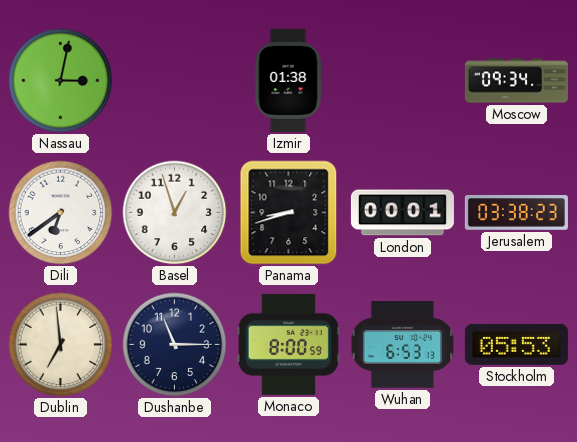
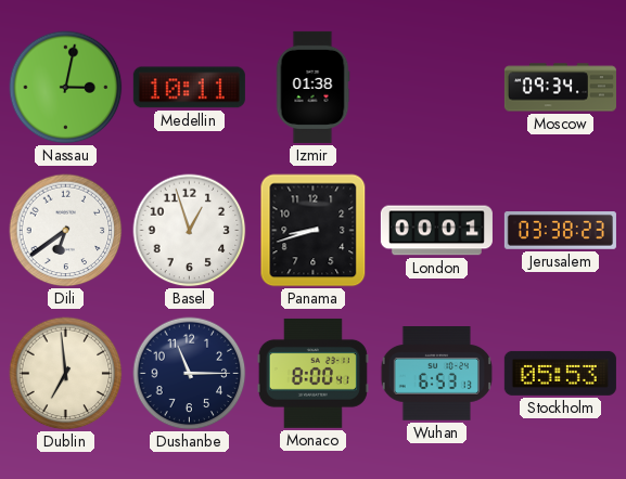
Medellin: none -> 10:11 (189, 88)
Monaco: 8:00:59 -> 8:00:41 (312, 373)
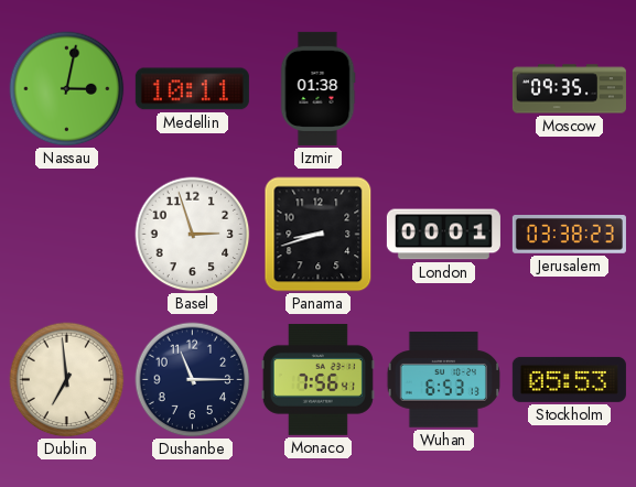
Moscow: 09:34 -> 09:35 (569, 89)
Dili: 6:39 -> none (66, 231)
Basel: 12:57 -> 2:57 (193, 235)
Monaco: 8:00 -> 7:56 (317, 379)
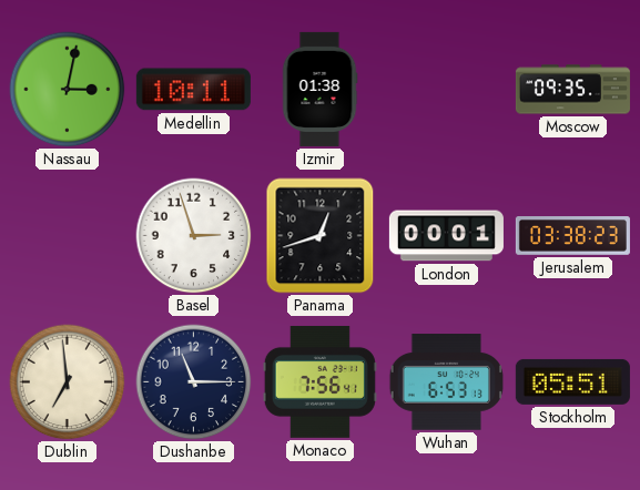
Panama: 8:42 -> 12:42 (321, 236)
Stockholm: 05:53 -> 05:51 (572, 381)
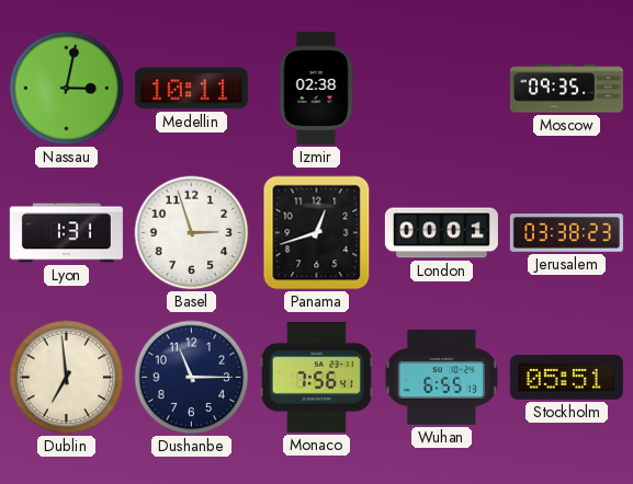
Izmir: 01:38 -> 02:38 (316, 88)
Lyon: none -> 1:31 (66, 233)
Wuhan: 6:53 -> 6:55 (441, 378)
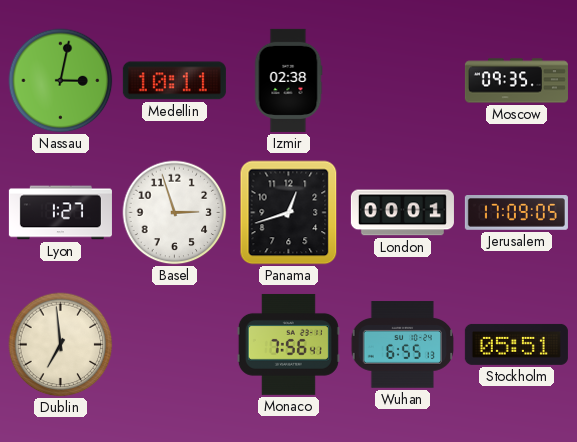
Lyon: 1:31 -> 1:27 (60, 213)
Jerusalem: 03:38 -> 17:09 (516, 213)
Dushanbe: 11:15 -> none (192, 378)
